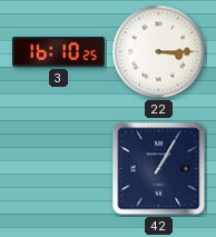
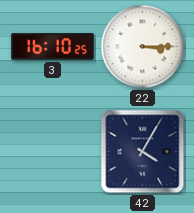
42: 1:05 -> 4:05 (143, 152)
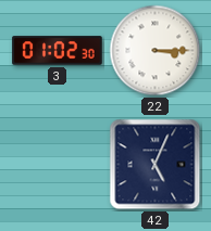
3: 16:10 -> 01:02 (58, 51)
42: 4:05 -> 5:04 (156, 165)
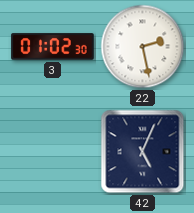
22: 3:15 -> 2:28 (143, 47)
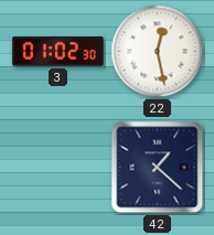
22: 2:28 -> 12:28 (158, 52)
42: 5:04 -> 1:22 (158, 168)
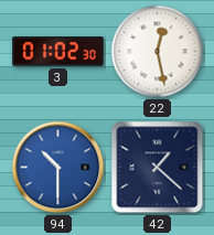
94: none -> 10:30 (58, 168)
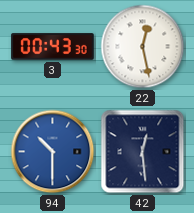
3: 01:02 -> 00:43 (53, 47)
42: 1:22 -> 12:29 (143, 152)
